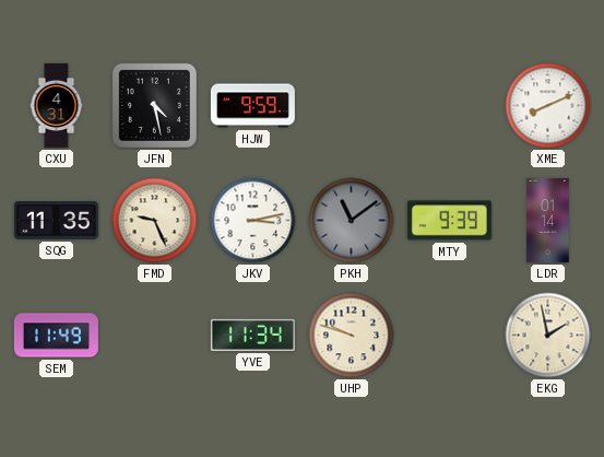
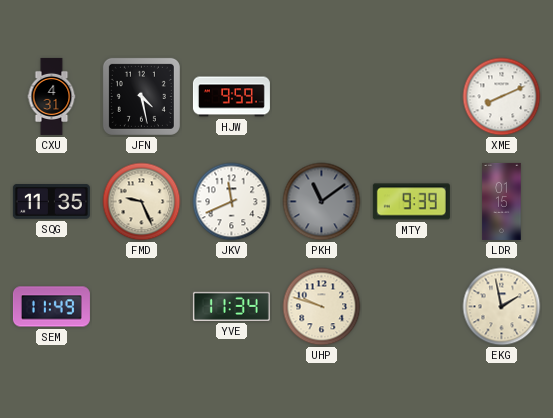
JKV: 3:13 -> 11:41 (232, 202)
LDR: 01:14 -> 01:15 (502, 201)
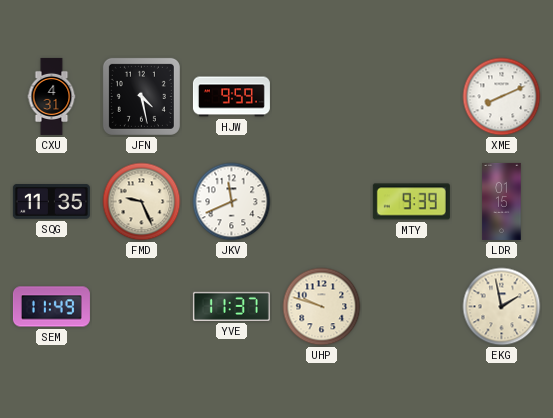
PKH: 11:09 -> none (322, 202)
YVE: 11:34 -> 11:37 (231, 306)
